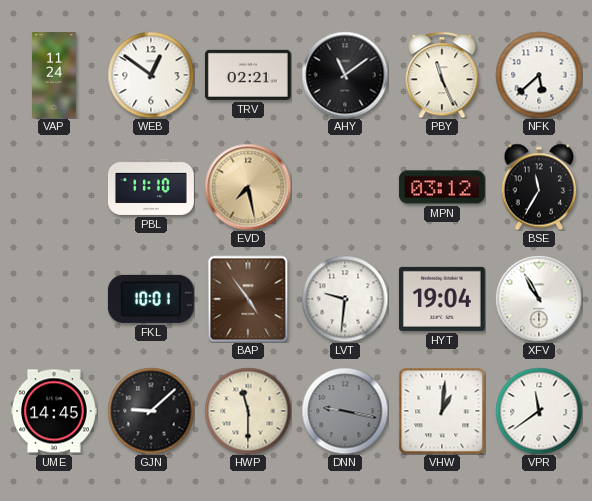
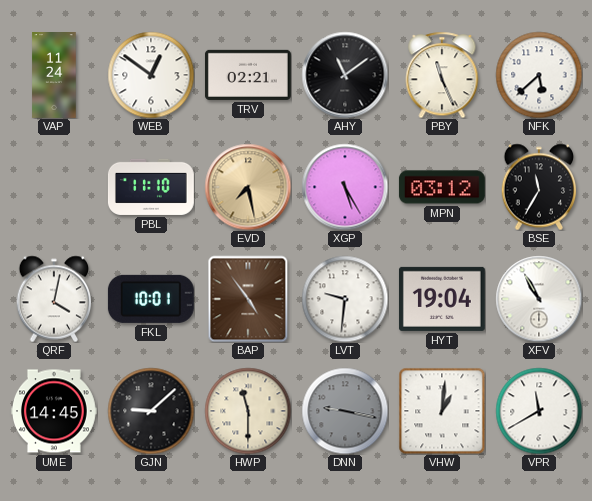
XGP: none -> 5:25 (345, 187)
QRF: none -> 4:02 (54, 299)
VPR: 11:39 -> 11:40 (539, 411)
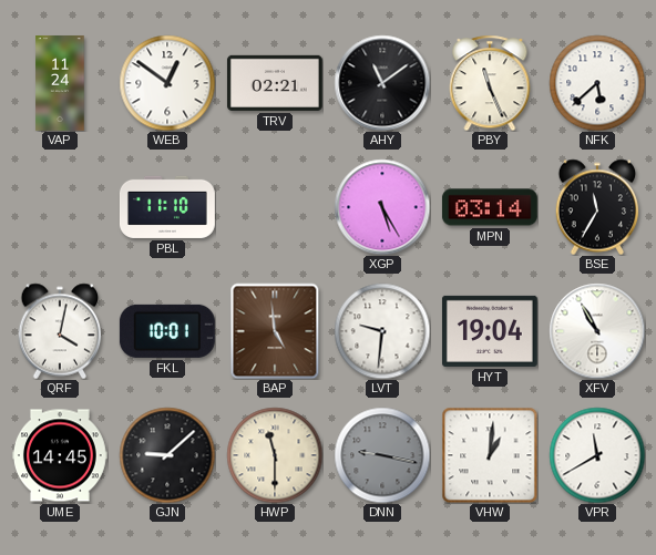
EVD: 7:28 -> none (248, 187)
MPN: 03:12 -> 03:14 (490, 207)
BAP: 4:54 -> 4:59 (275, 331)
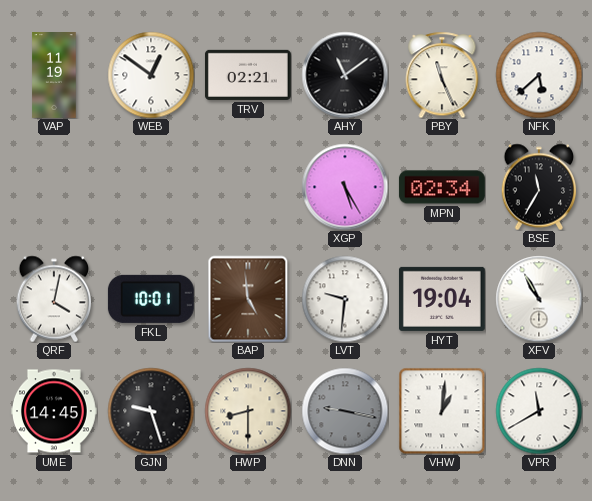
VAP: 11:24 -> 11:19 (54, 76)
PBL: 11:10 -> none (167, 207)
MPN: 03:14 -> 02:34 (442, 187)
GJN: 9:08 -> 9:27 (151, 411)
HWP: 11:30 -> 8:30 (248, 411)
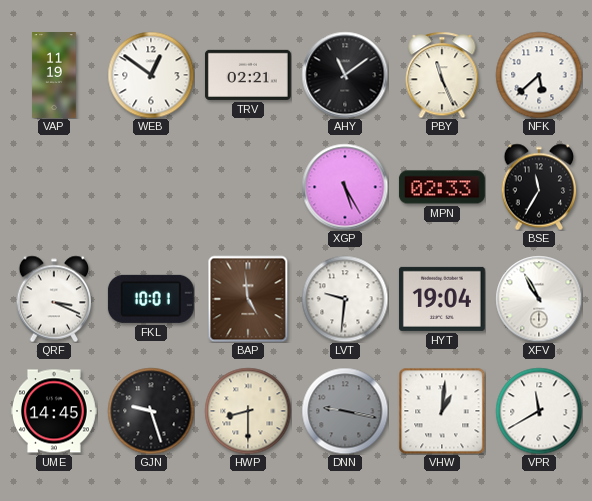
MPN: 02:34 -> 02:33 (442, 187)
QRF: 4:02 -> 3:19 (54, 299)
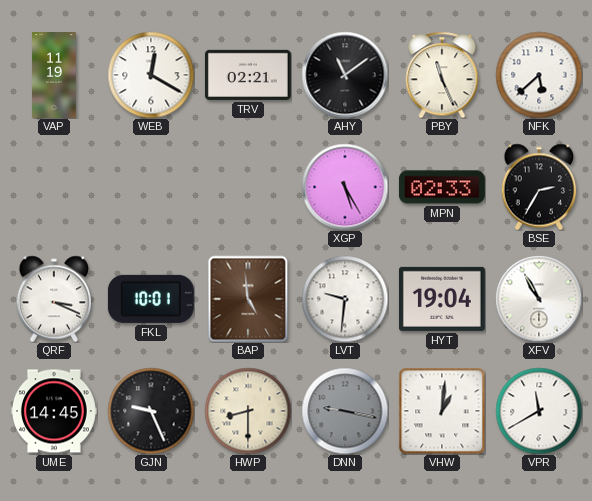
WEB: 12:51 -> 12:20 (151, 75)
BSE: 11:35 -> 2:35 (539, 187)
GJN: 9:27 -> 9:26 (151, 411)
